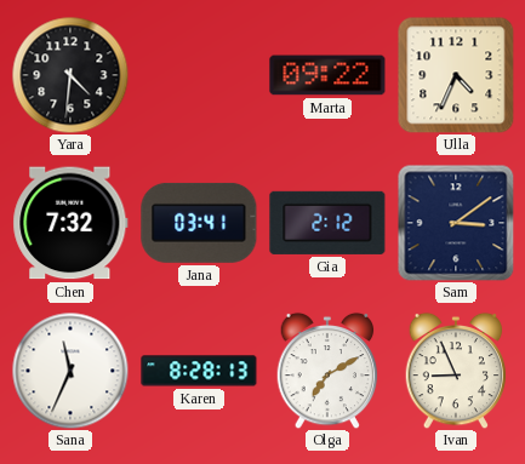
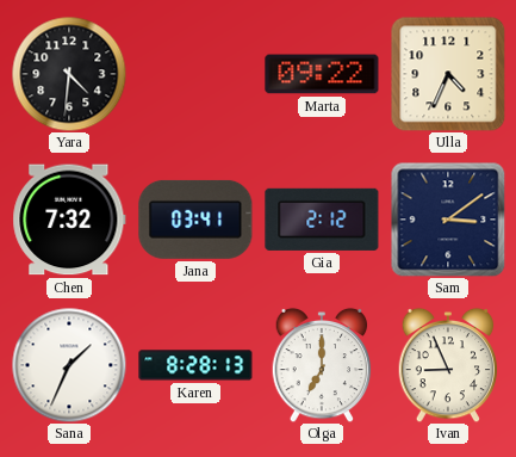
Sana: 11:34 -> 1:34 (69, 365)
Olga: 7:10 -> 7:00 (322, 365)
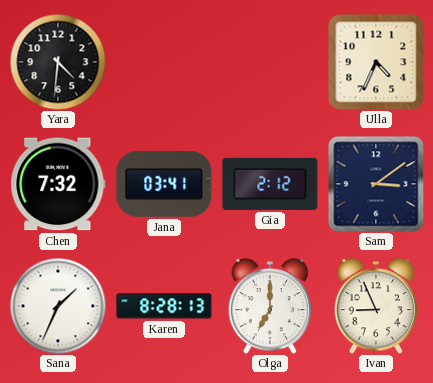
Marta: 09:22 -> none (322, 74)
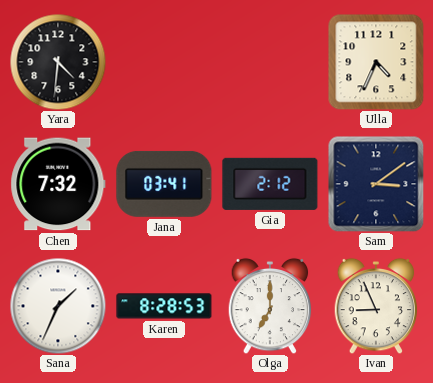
Karen: 8:28:13 -> 8:28:53 (164, 306)
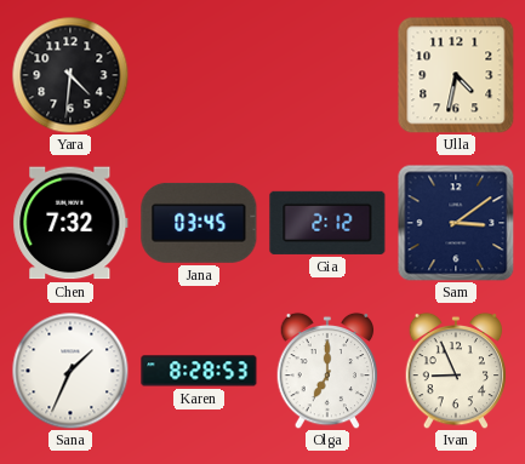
Ulla: 4:34 -> 4:32 (456, 75)
Jana: 03:41 -> 03:45 (199, 223)
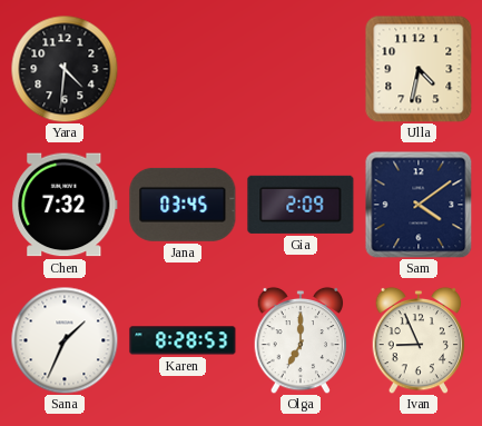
Gia: 2:12 -> 2:09 (301, 205)
Sam: 3:09 -> 4:09 (419, 205)
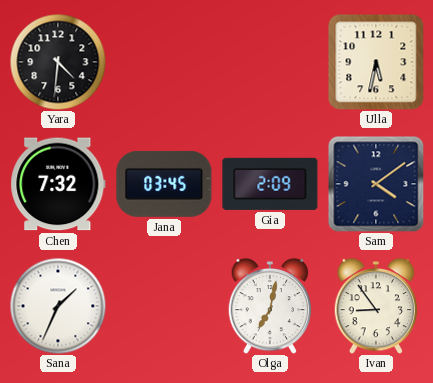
Ulla: 4:32 -> 5:32 (376, 62)
Karen: 8:28 -> none (183, 340)
Olga: 7:00 -> 7:02 (270, 306)
Ivan: 8:56 -> 8:54 (376, 306)
